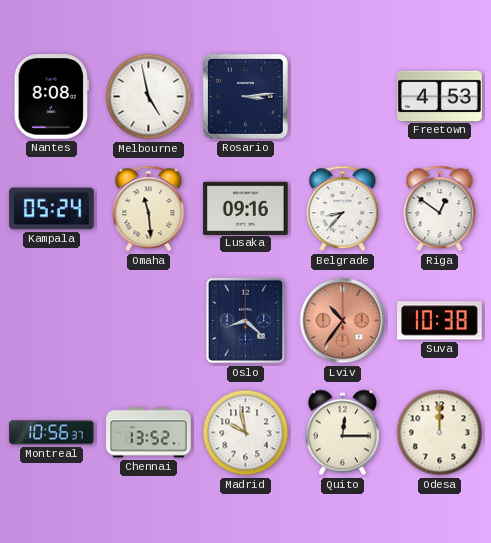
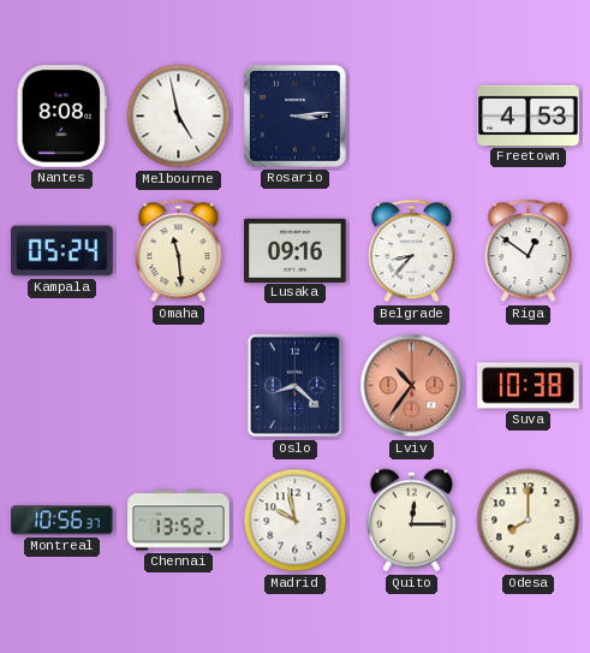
Odesa: 12:00 -> 8:00 (529, 521)
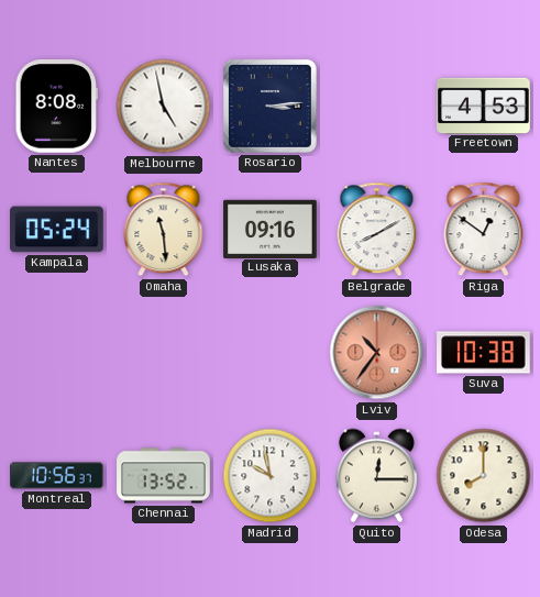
Belgrade: 8:37 -> 8:10 (377, 230)
Oslo: 8:22 -> none (296, 386)
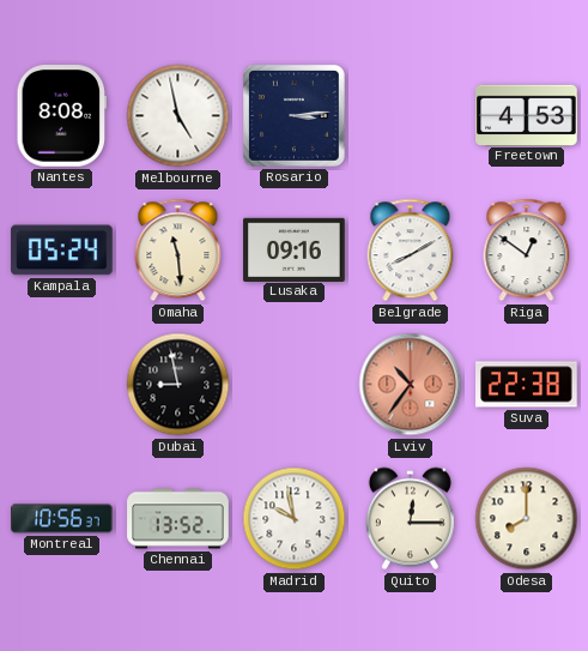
Dubai: none -> 8:58 (178, 385)
Suva: 10:38 -> 22:38 (527, 385)
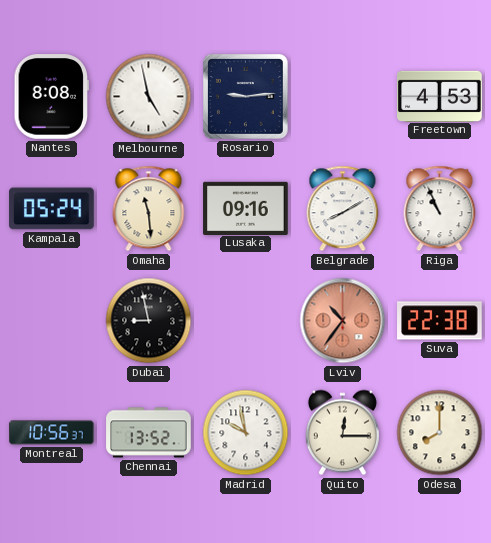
Rosario: 3:14 -> 9:14 (245, 96)
Riga: 12:51 -> 10:56 (440, 209)
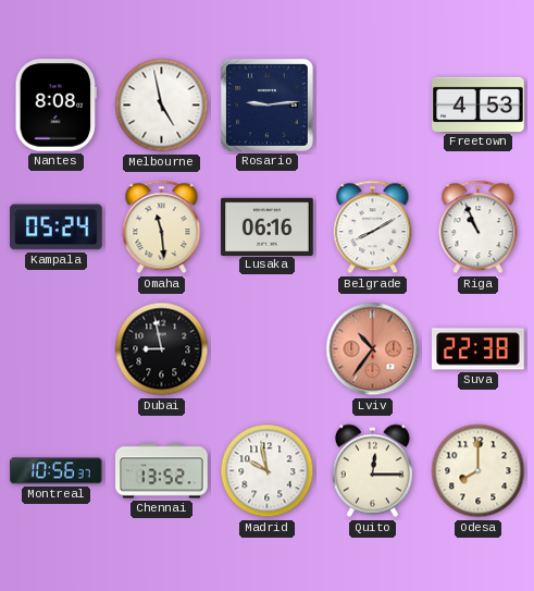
Lusaka: 09:16 -> 06:16 (268, 226)
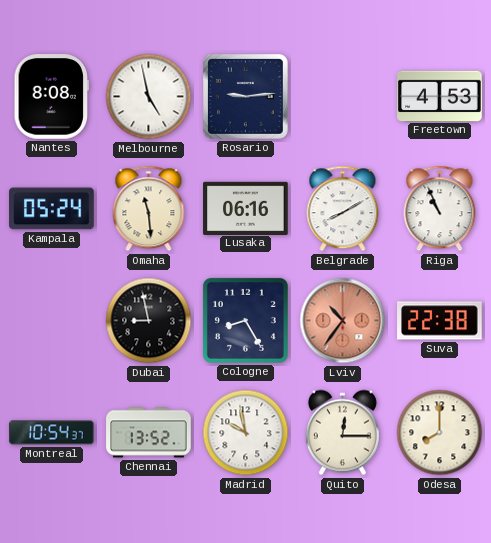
Cologne: none -> 8:25 (245, 320)
Montreal: 10:56 -> 10:54 (52, 433)
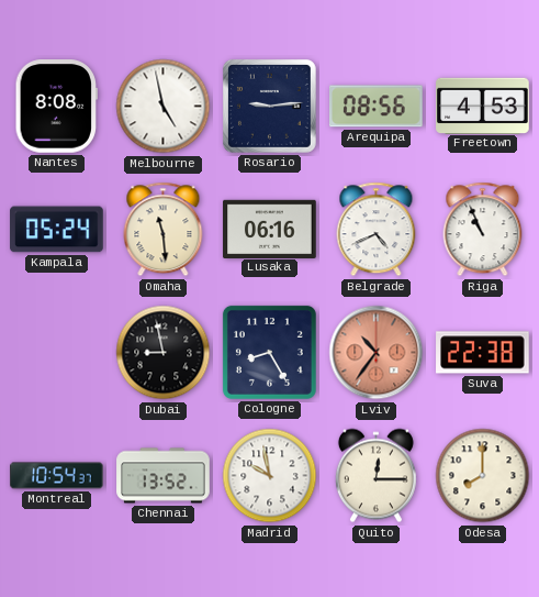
Arequipa: none -> 08:56 (377, 107)
Belgrade: 8:10 -> 4:41 (377, 230)
